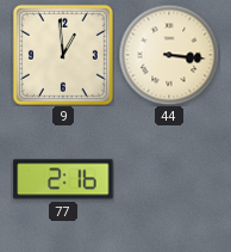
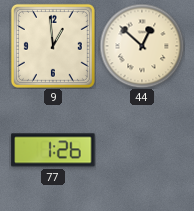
44: 3:16 -> 12:52 (142, 46)
77: 2:16 -> 1:26 (53, 150)
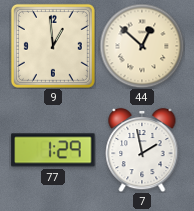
77: 1:26 -> 1:29 (53, 150)
7: none -> 1:58 (142, 150)
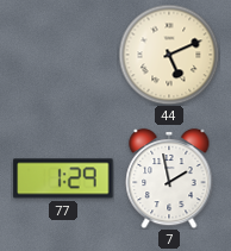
9: 12:59 -> none (53, 46)
44: 12:52 -> 5:11 (169, 55)
